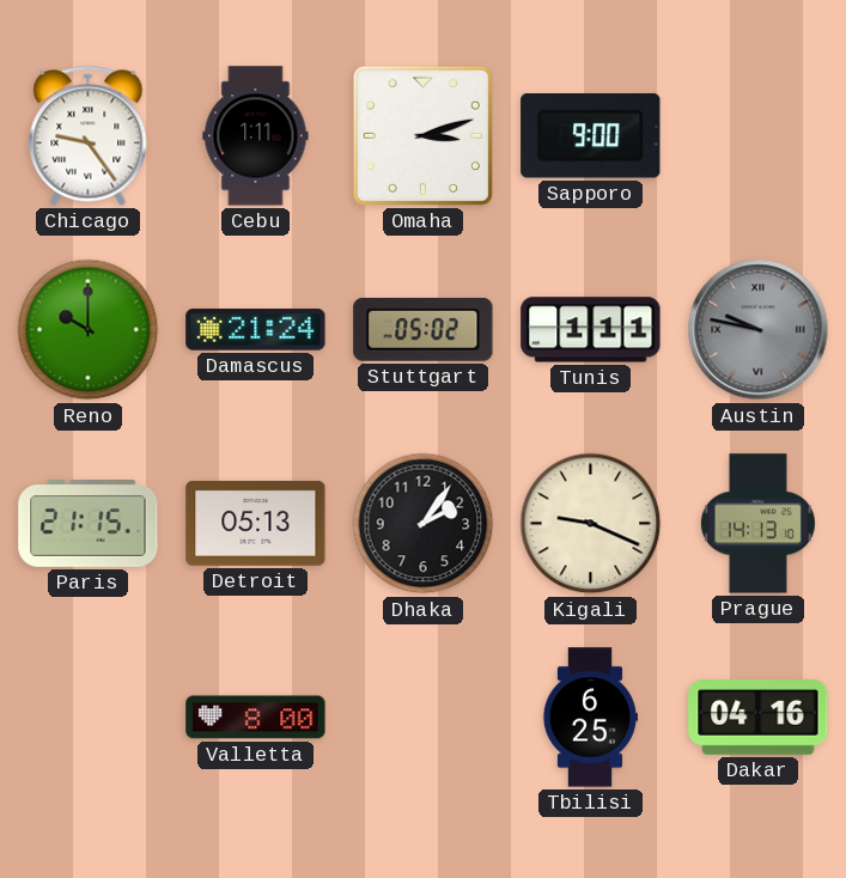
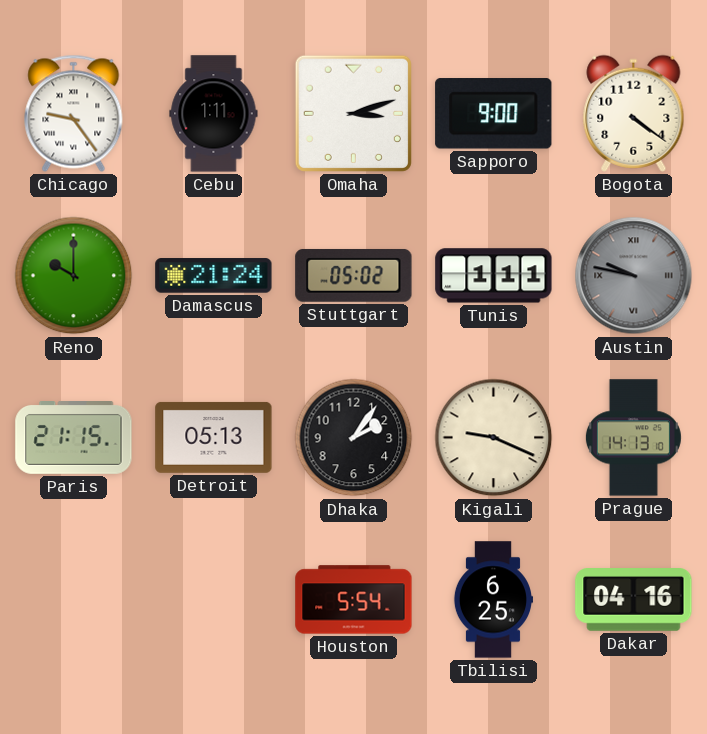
Bogota: none -> 4:21 (634, 113)
Valletta: 8:00 -> none (256, 718)
Houston: none -> 5:54 (354, 600)
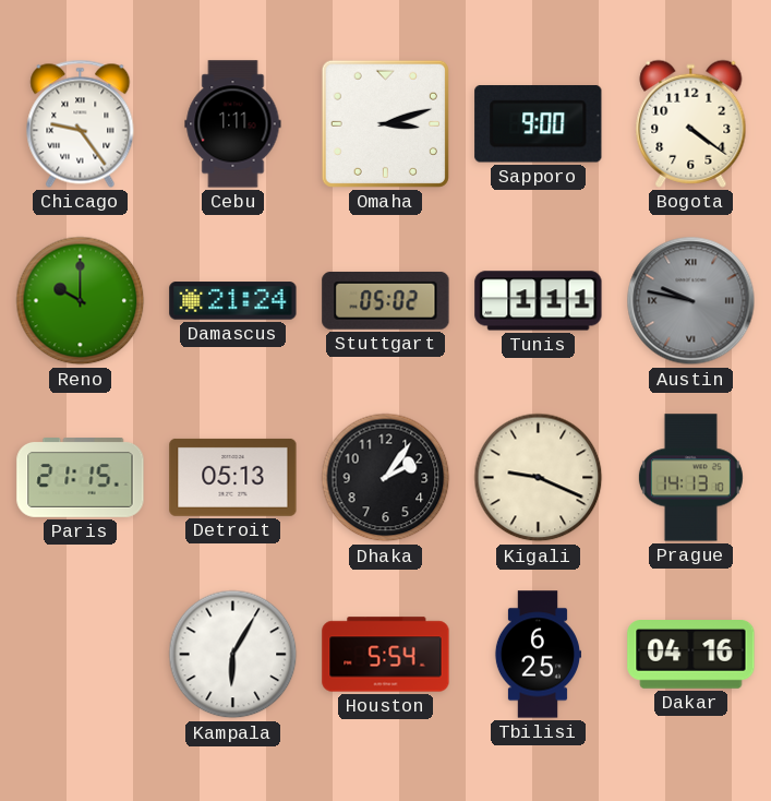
Kampala: none -> 6:05 (233, 655)
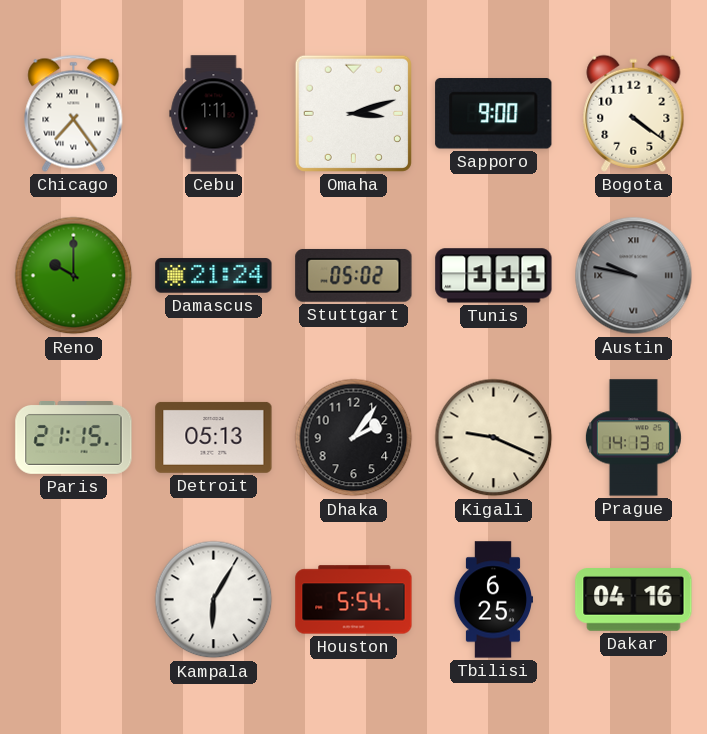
Chicago: 9:24 -> 7:24 (74, 113)
